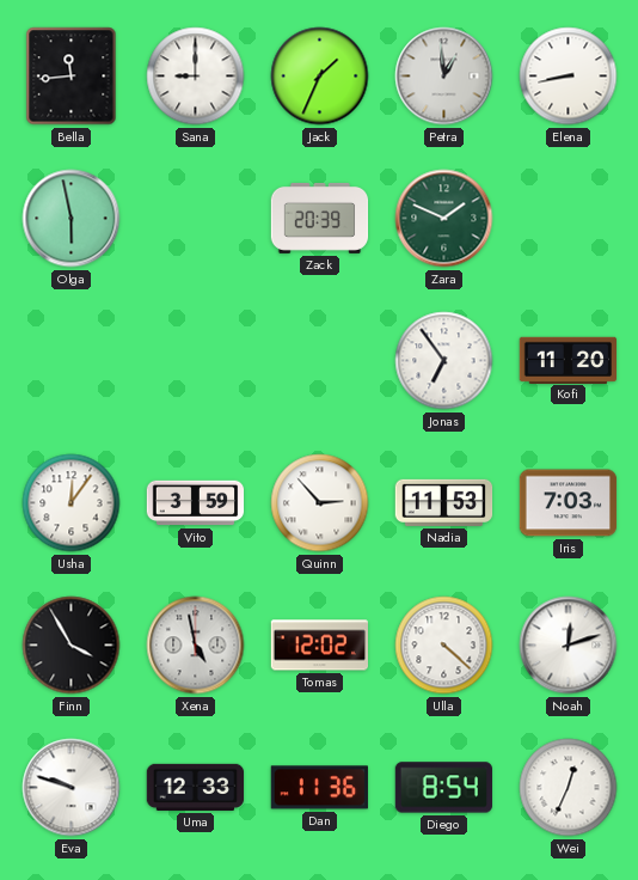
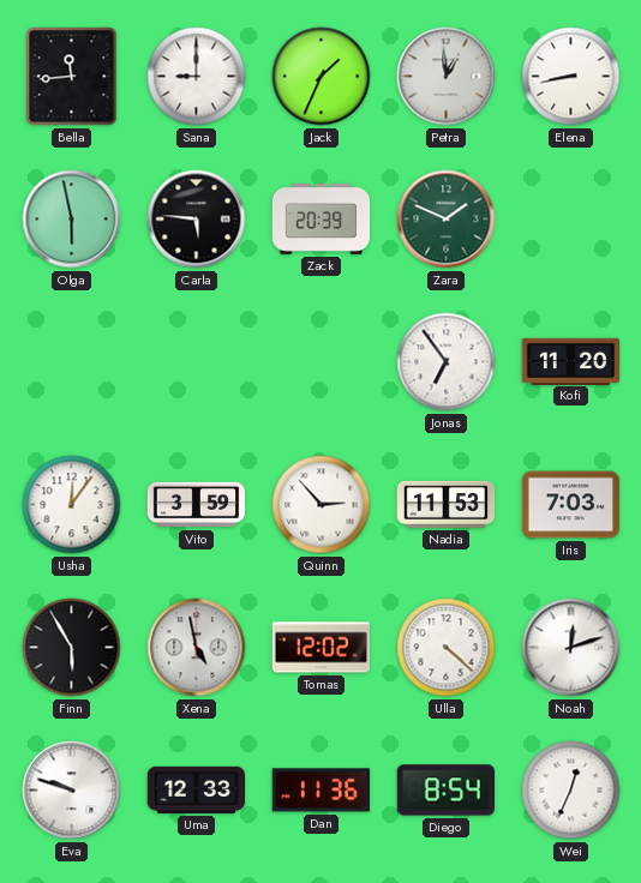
Carla: none -> 5:46 (197, 220)
Finn: 3:55 -> 5:55 (72, 648)
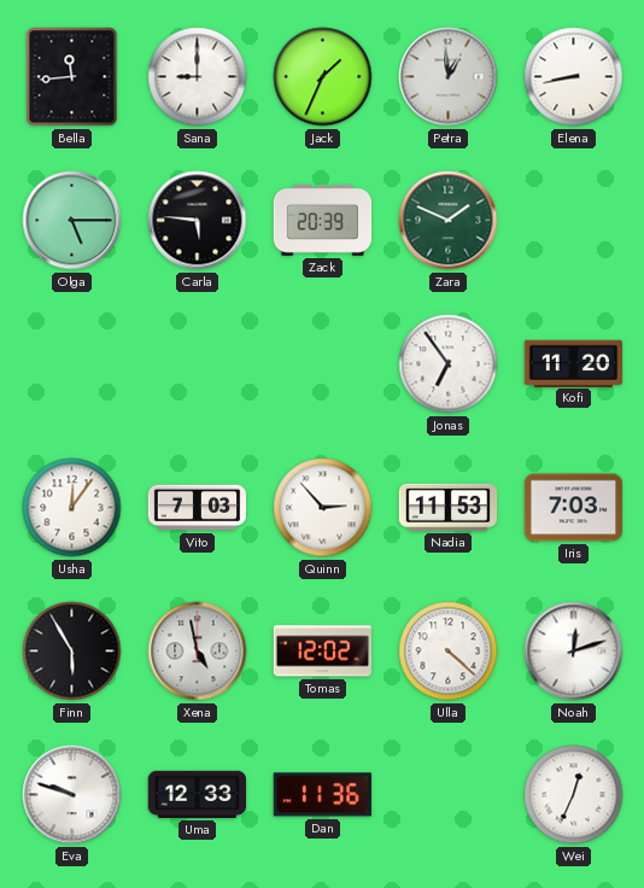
Olga: 5:58 -> 5:15 (72, 221)
Vito: 3:59 -> 7:03 (198, 508)
Diego: 8:54 -> none (447, 791)
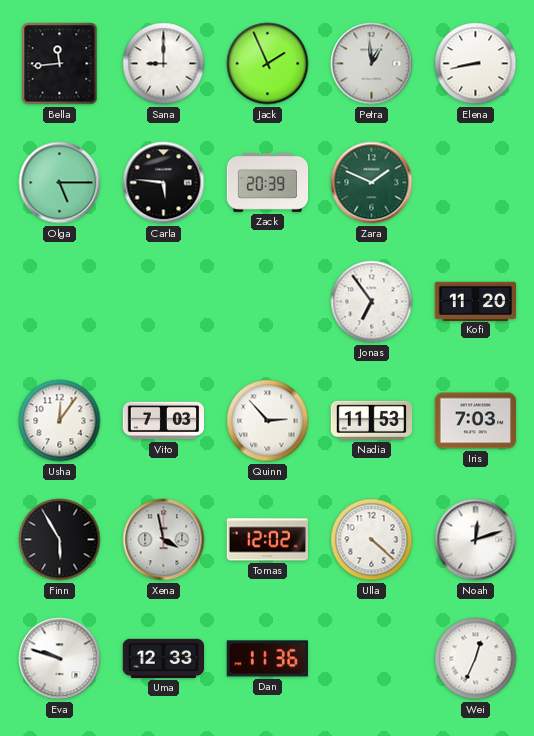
Jack: 1:34 -> 1:56 (268, 64)
Xena: 4:58 -> 3:58 (164, 540)
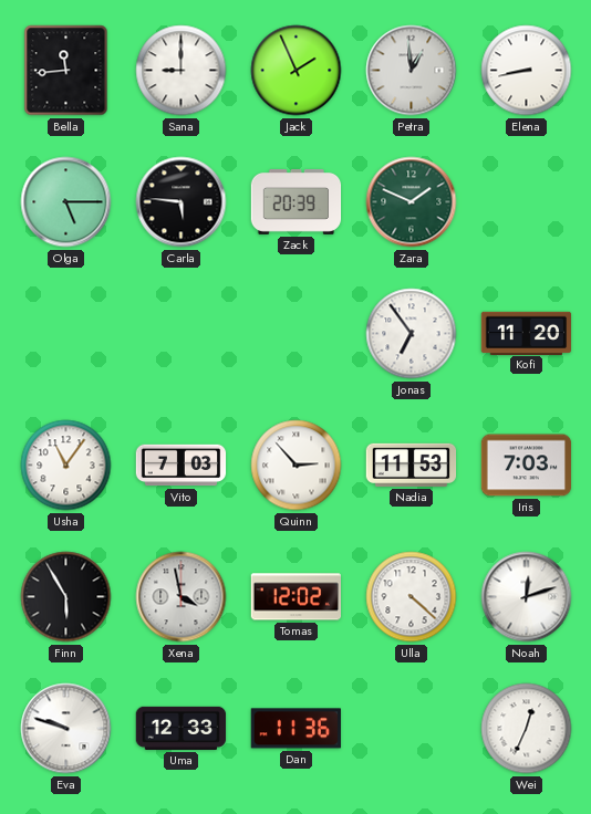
Usha: 12:06 -> 11:06 (66, 466)
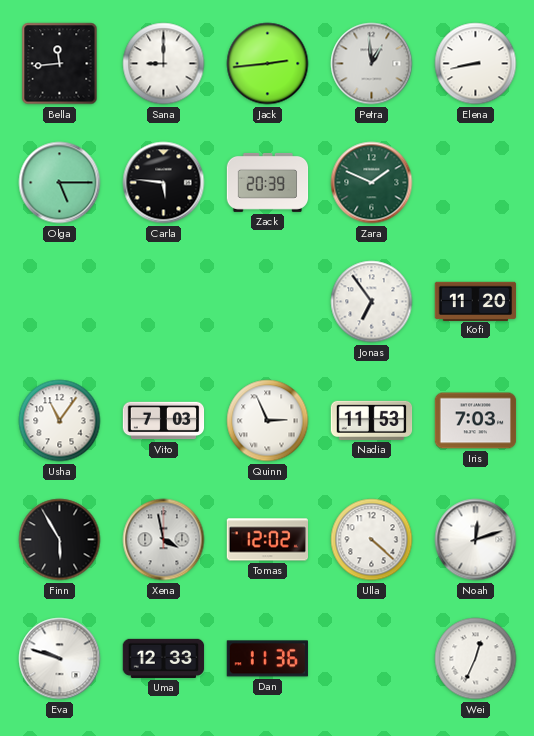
Jack: 1:56 -> 2:44 (268, 64)
Quinn: 2:53 -> 2:56 (268, 421)
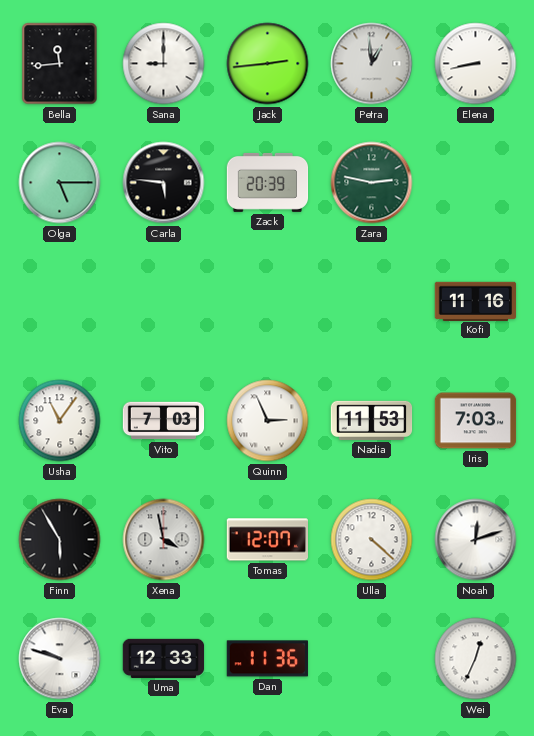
Zara: 1:49 -> 2:47 (372, 183)
Jonas: 6:54 -> none (372, 302)
Kofi: 11:20 -> 11:16 (476, 301)
Tomas: 12:02 -> 12:07 (267, 540)
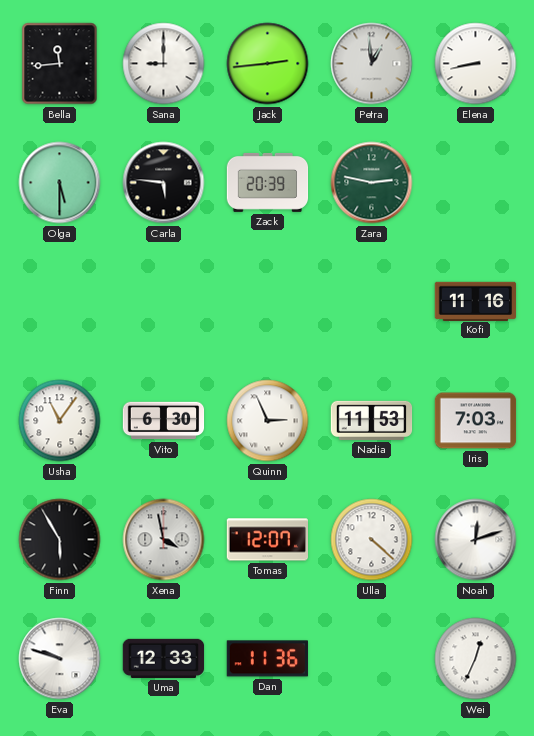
Olga: 5:15 -> 5:30 (60, 183)
Vito: 7:03 -> 6:30 (164, 421)
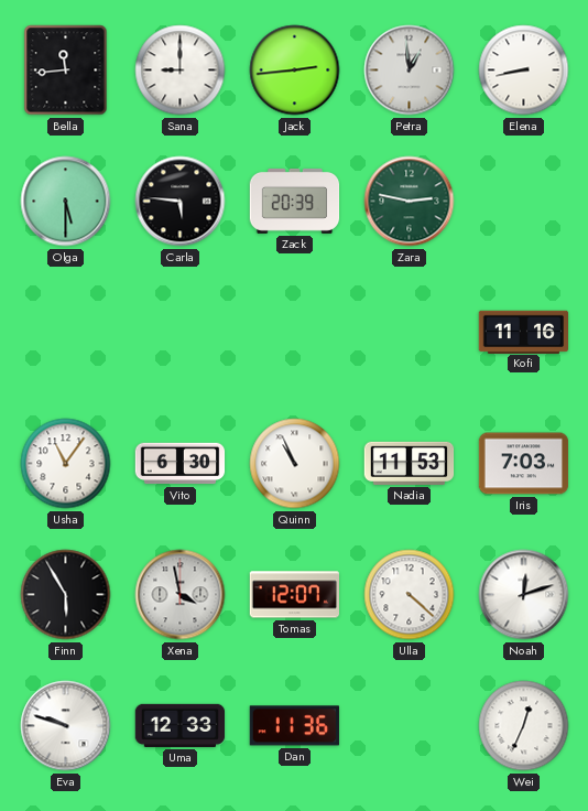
Quinn: 2:56 -> 10:56 (295, 464)
